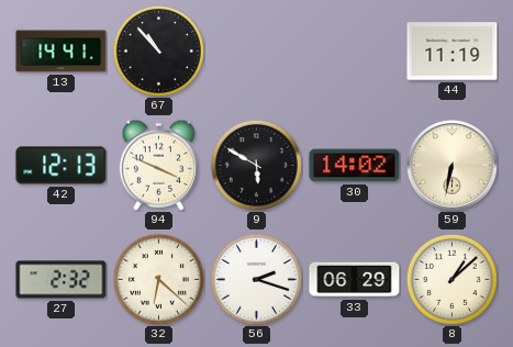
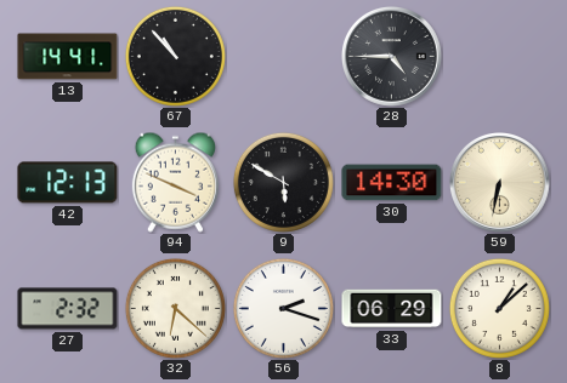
28: none -> 4:45 (391, 56)
44: 11:19 -> none (453, 52)
30: 14:02 -> 14:30 (392, 183)
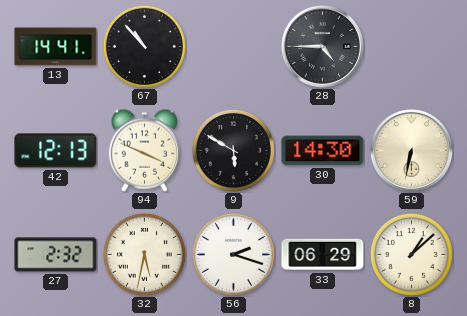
32: 6:22 -> 5:32 (144, 254)
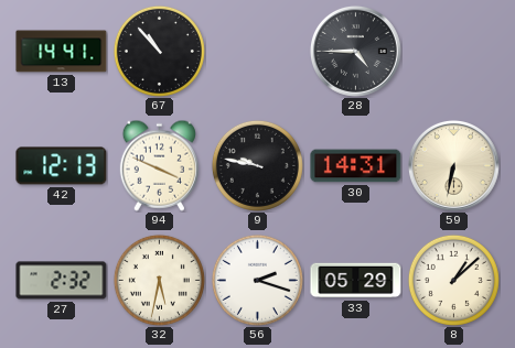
9: 5:50 -> 9:47 (257, 165)
30: 14:30 -> 14:31 (356, 166)
33: 06:29 -> 05:29 (356, 281)
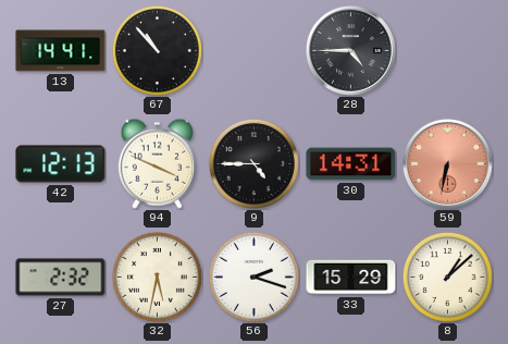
9: 9:47 -> 4:45 (253, 163)
59 dial: cream -> salmon (447, 163)
33: 05:29 -> 15:29 (351, 278)
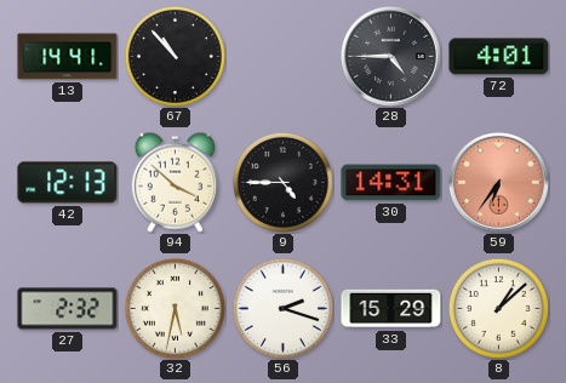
72: none -> 4:01 (499, 57)
94: 3:49 -> 3:52 (175, 182)
59: 6:32 -> 6:36 (498, 182)
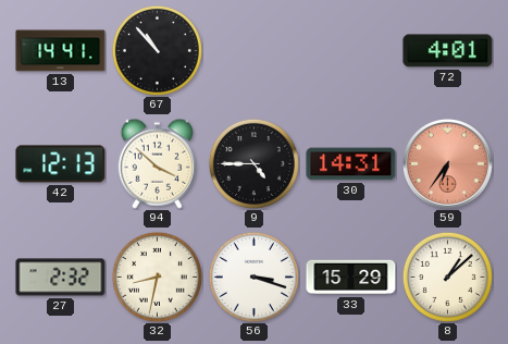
28: 4:45 -> none (390, 56)
32: 5:32 -> 8:32 (157, 277)
56: 2:18 -> 3:18 (253, 277)
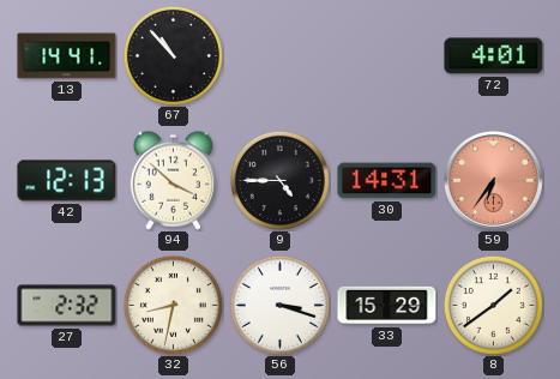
8: 1:08 -> 1:39 (493, 305)
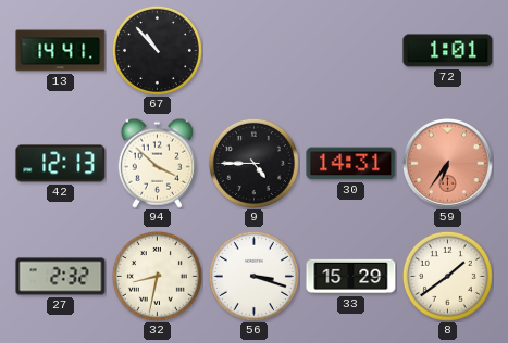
72: 4:01 -> 1:01 (448, 51)
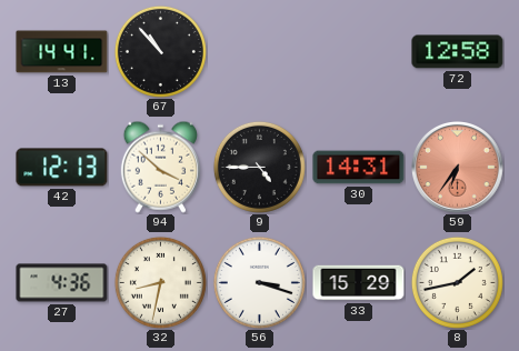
72: 1:01 -> 12:58 (458, 52)
27: 2:32 -> 4:36 (62, 283)
8: 1:39 -> 1:43 (457, 282)
